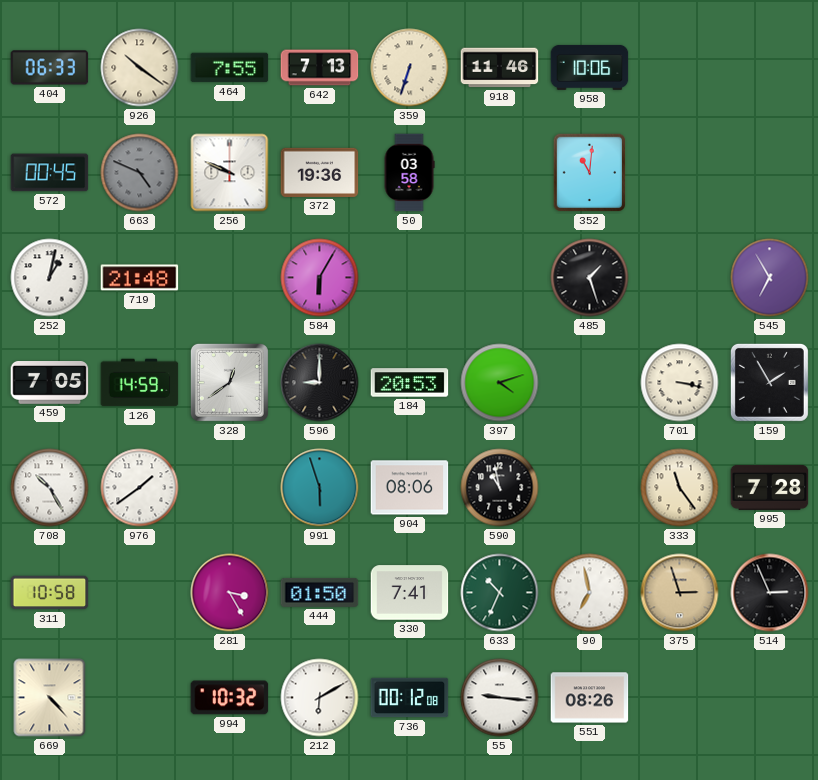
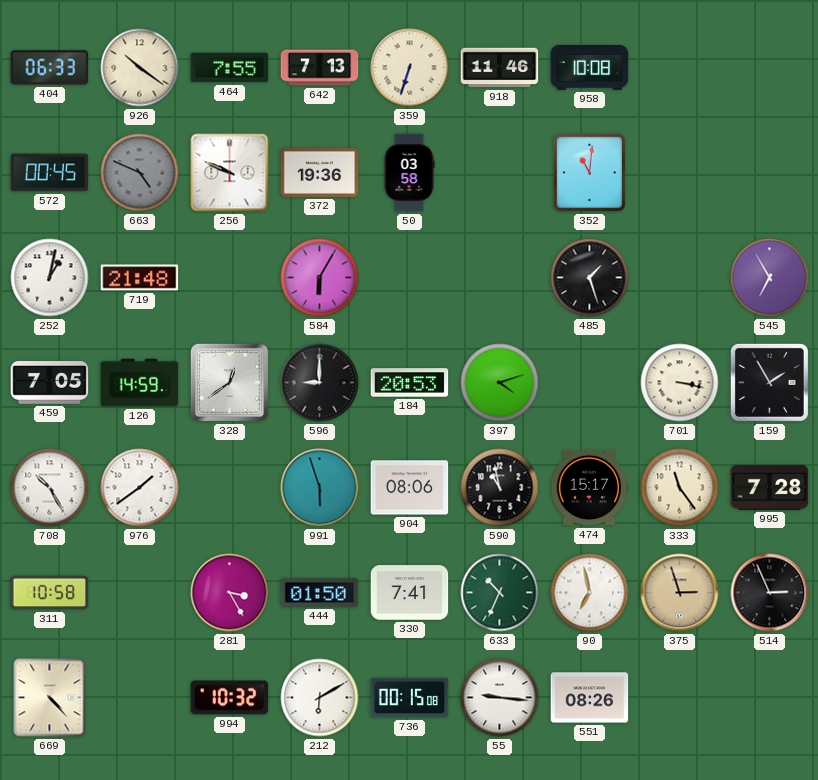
958: 10:06 -> 10:08 (590, 67)
474: none -> 15:17 (589, 488)
736: 00:12 -> 00:15 (410, 698)
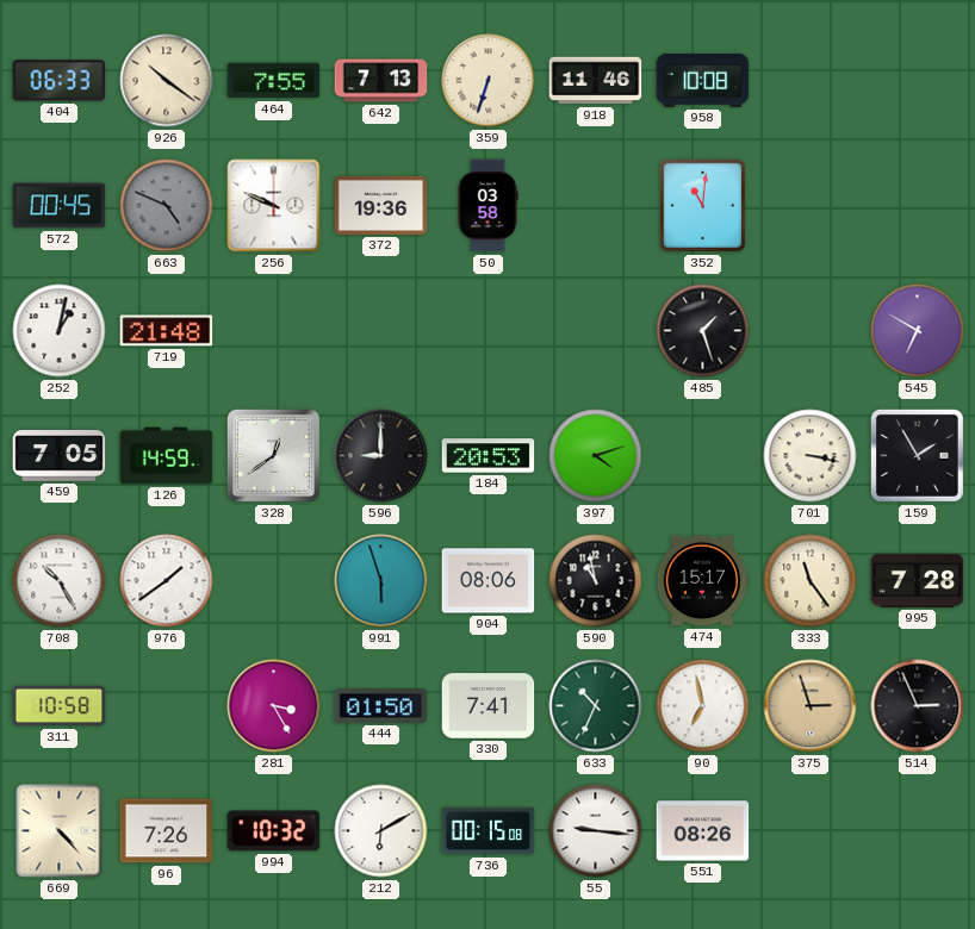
584: 6:05 -> none (320, 278)
545: 6:55 -> 6:50 (918, 331)
96: none -> 7:26 (167, 831)
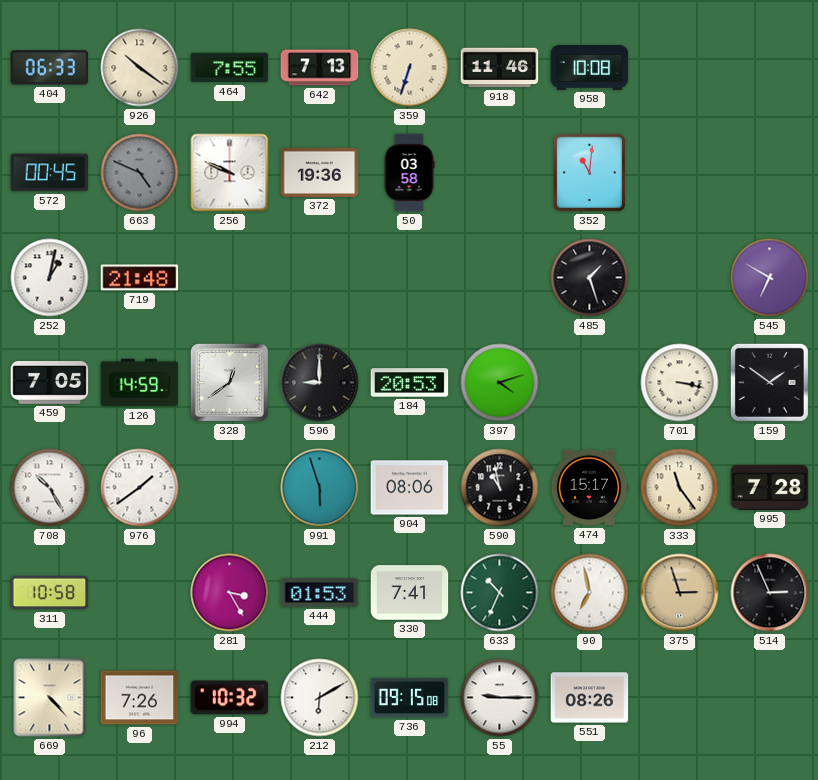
159: 1:55 -> 1:51 (769, 382)
444: 01:50 -> 01:53 (320, 592)
736: 00:15 -> 09:15 (410, 698)
55: 9:16 -> 9:15 (500, 698)
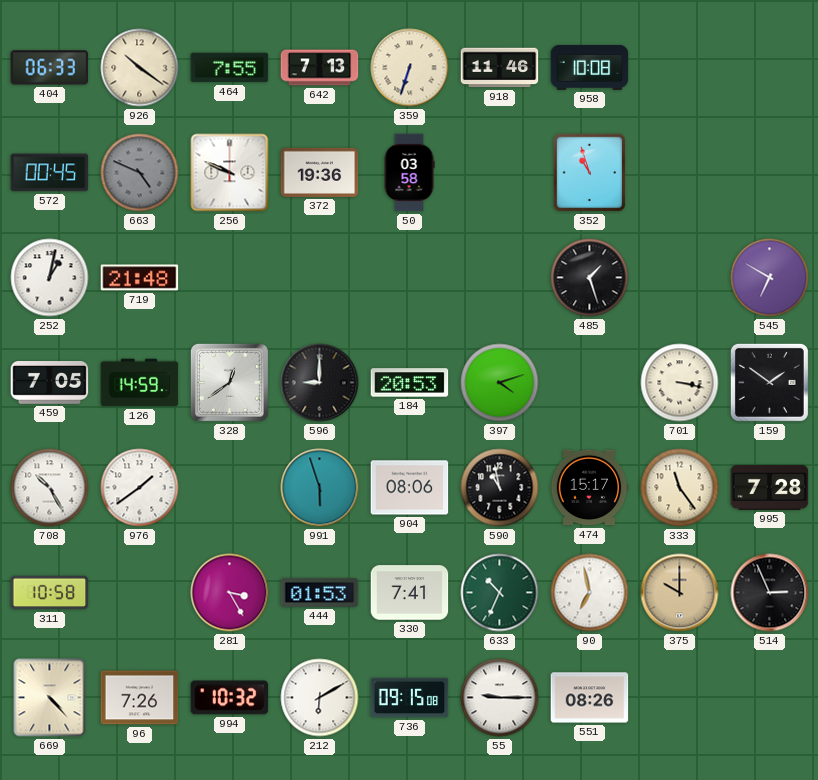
352: 11:01 -> 10:57 (590, 173)
375: 2:57 -> 10:00 (680, 593)
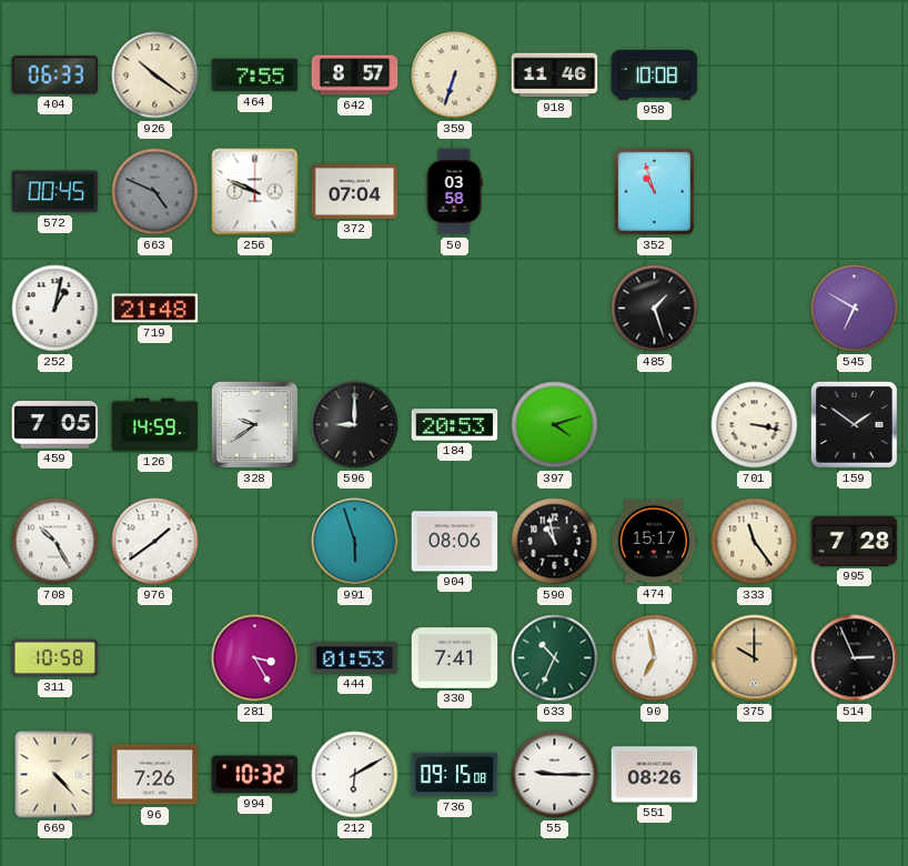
642: 7:13 -> 8:57 (355, 75)
372: 19:36 -> 07:04 (355, 191)
328: 12:39 -> 9:39 (254, 424)
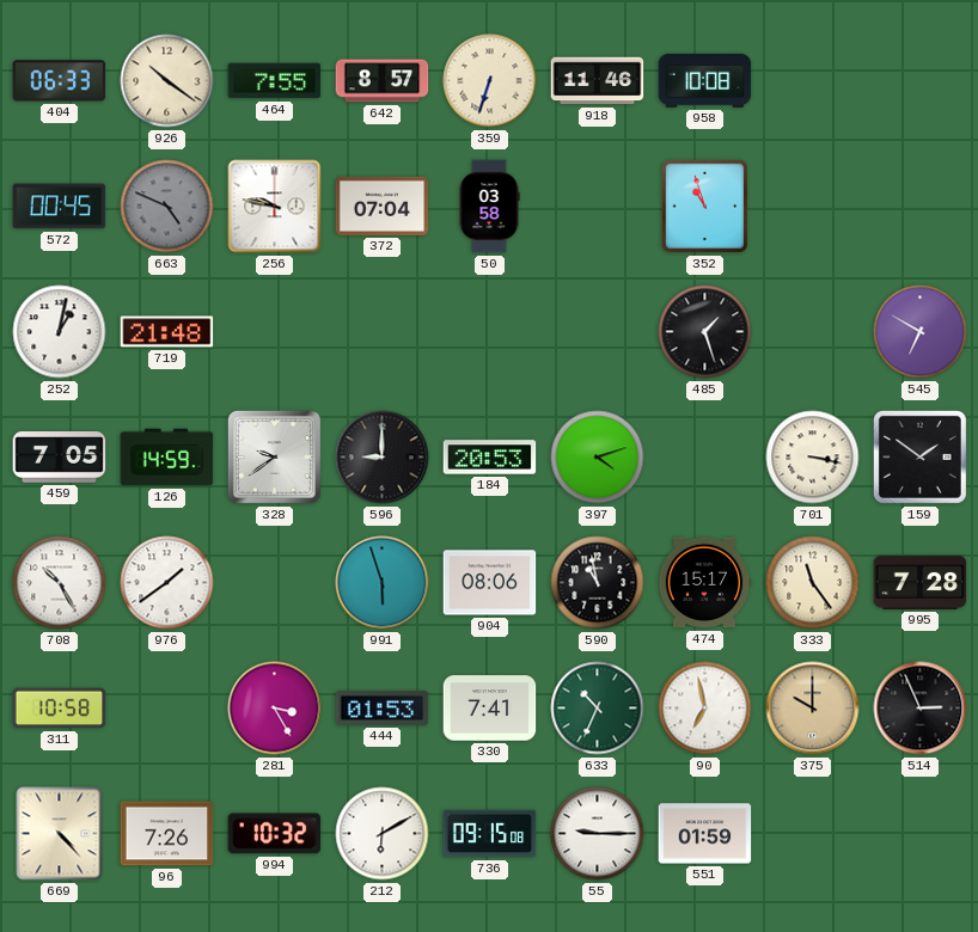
256: 9:49 -> 9:47 (275, 207)
551: 08:26 -> 01:59 (705, 834)
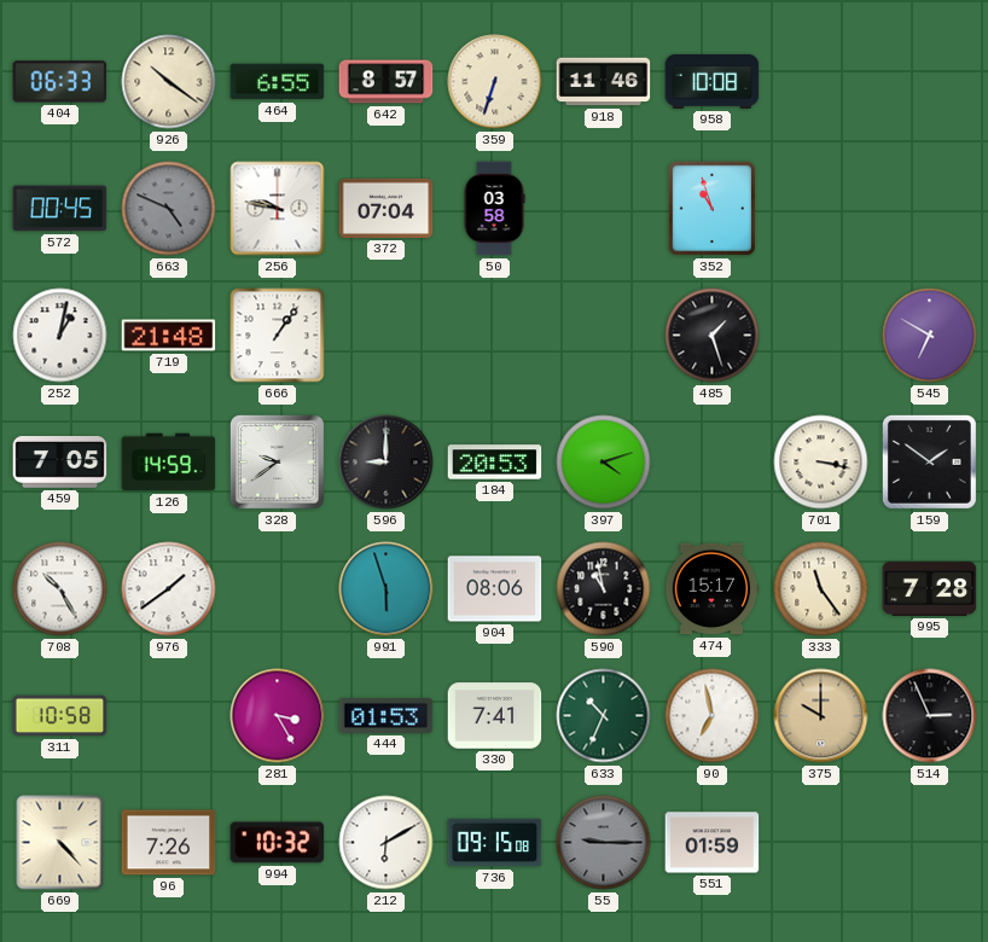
464: 7:55 -> 6:55 (278, 82)
666: none -> 1:06 (278, 336)
55 dial: white -> grey (604, 843)
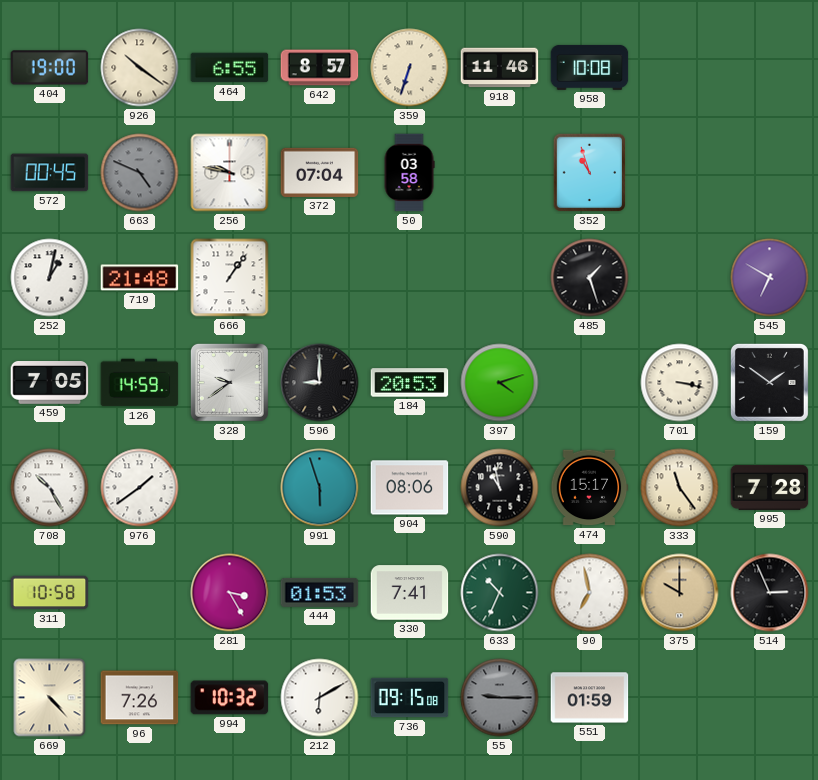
404: 06:33 -> 19:00 (50, 68)
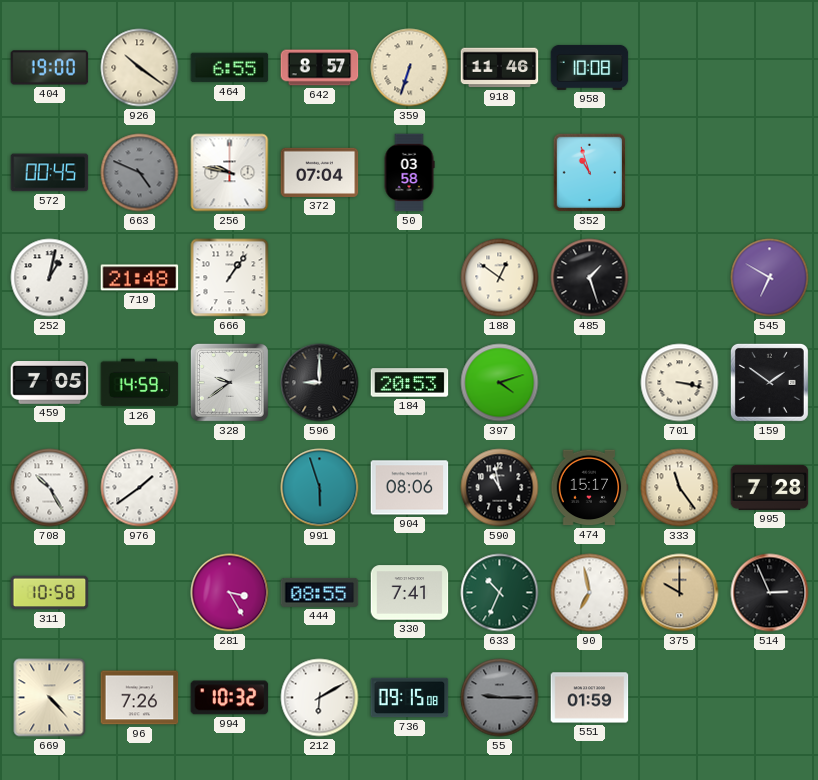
188: none -> 12:51 (500, 278)
444: 01:53 -> 08:55 (320, 592)
